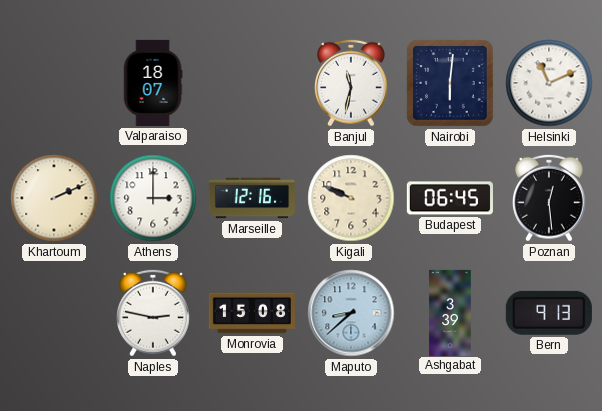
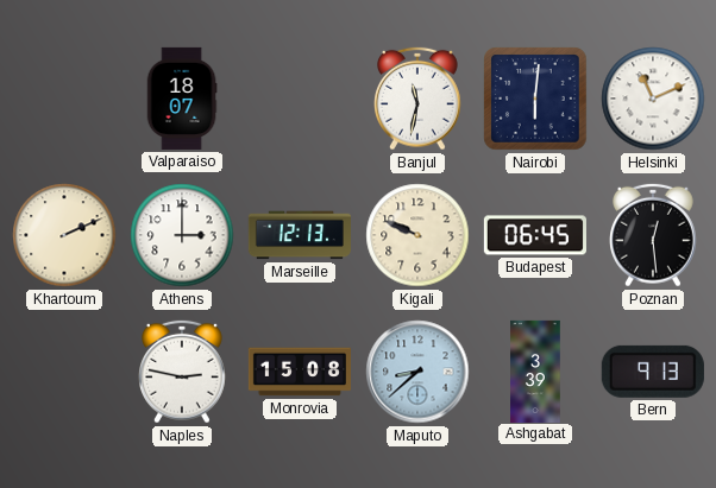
Marseille: 12:16 -> 12:13 (300, 235)
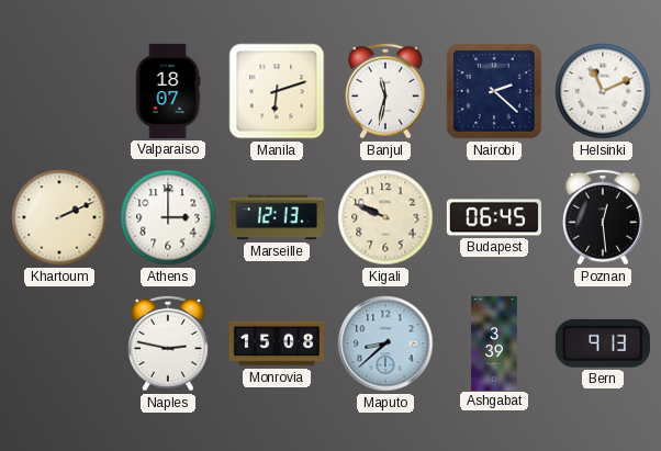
Manila: none -> 6:12 (277, 91)
Nairobi: 6:01 -> 2:22 (494, 91)
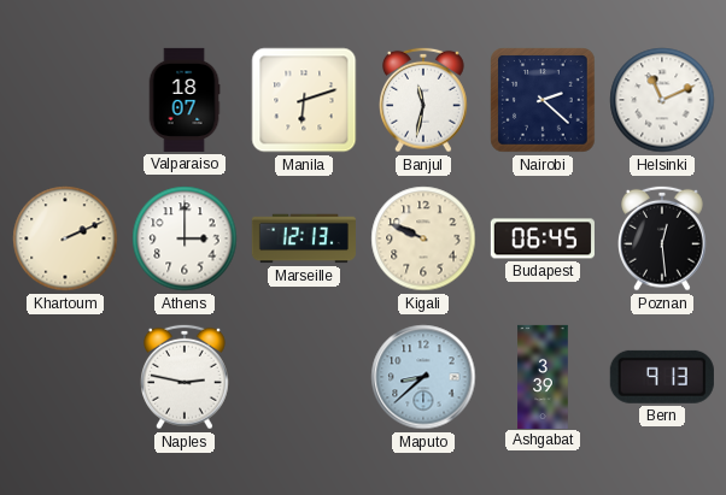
Monrovia: 15:08 -> none (277, 343)
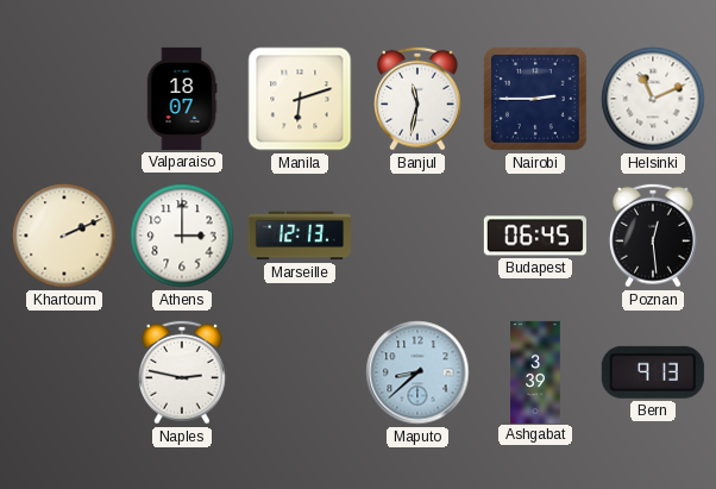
Nairobi: 2:22 -> 2:45 (535, 99)
Kigali: 9:49 -> none (423, 238)
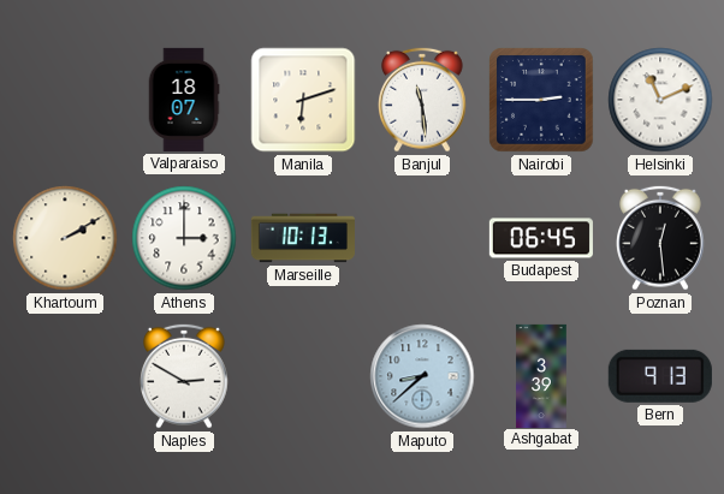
Banjul: 11:32 -> 11:29 (423, 100)
Khartoum: 2:11 -> 2:10 (65, 238)
Marseille: 12:13 -> 10:13 (303, 238)
Naples: 2:47 -> 2:50 (185, 376)
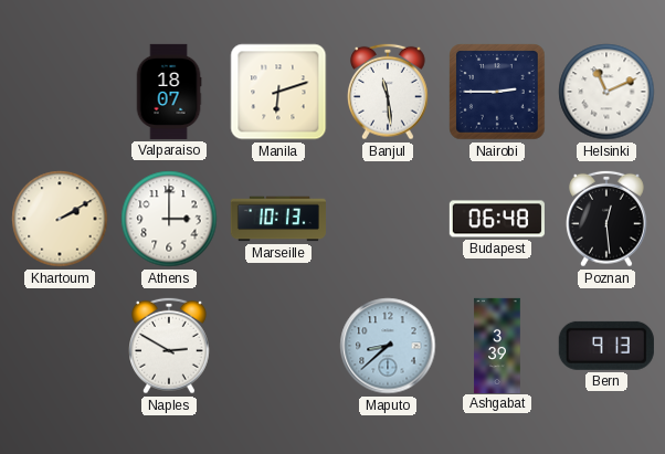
Budapest: 06:45 -> 06:48 (497, 219)
